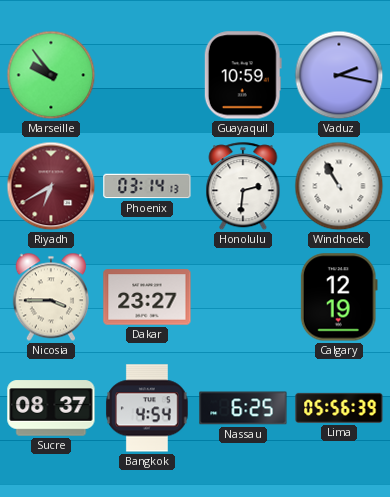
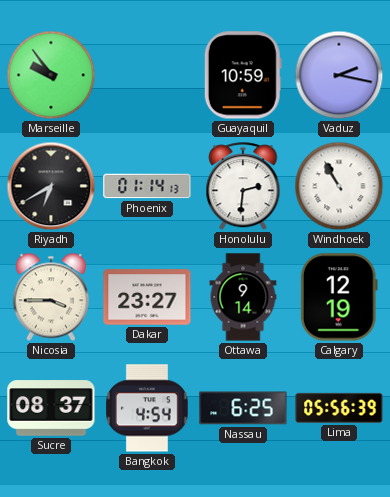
Riyadh dial: burgundy -> black (51, 186)
Phoenix: 03:14 -> 01:14 (147, 186)
Ottawa: none -> 9:14 (243, 297)
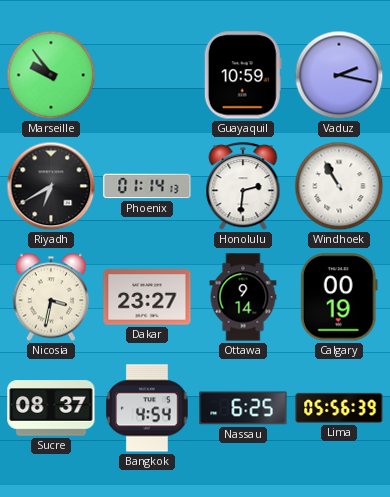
Nicosia: 3:45 -> 3:32 (50, 297)
Calgary: 12:19 -> 00:19 (339, 297)
